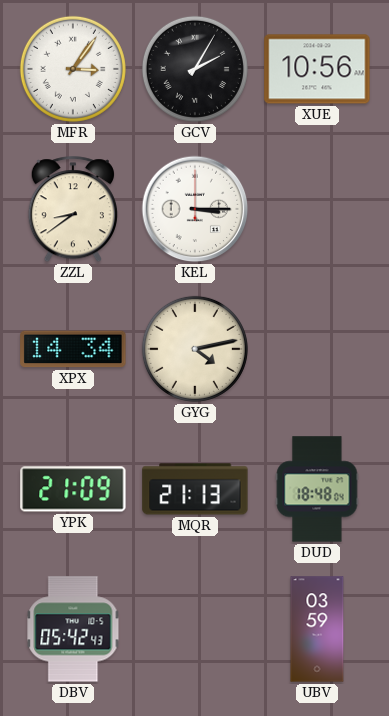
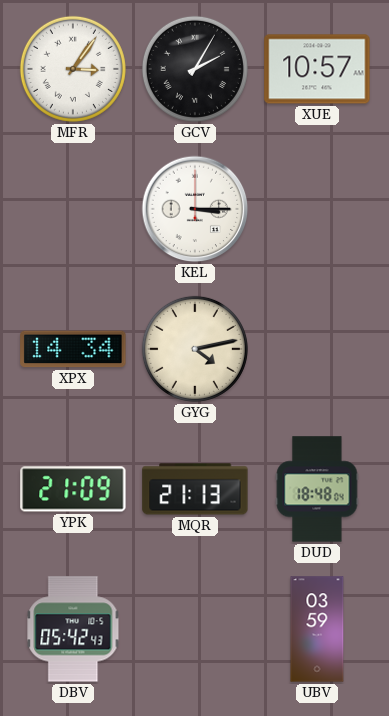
XUE: 10:56 -> 10:57 (317, 69)
ZZL: 8:39 -> none (73, 210)
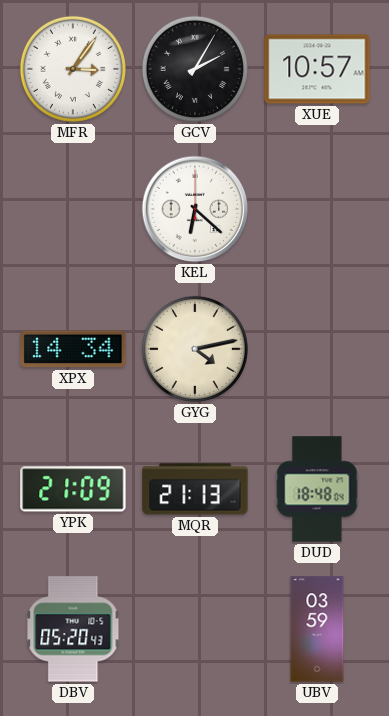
KEL: 3:15 -> 6:22 (195, 209)
DBV: 05:42 -> 05:20 (73, 629)
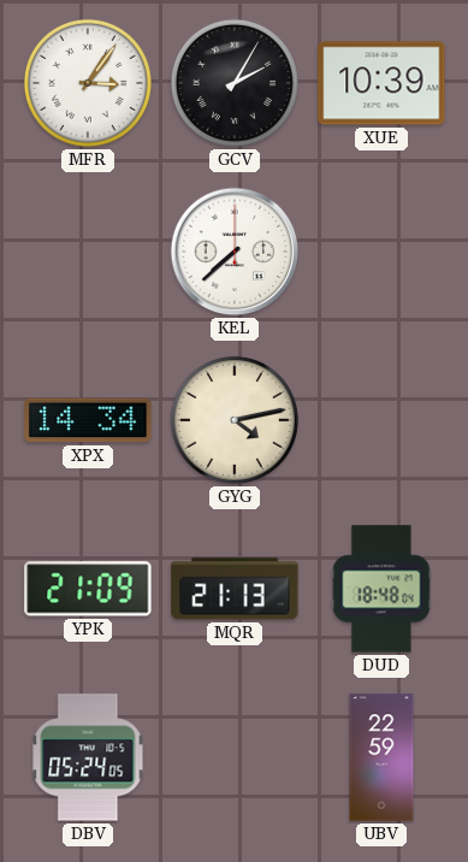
XUE: 10:57 -> 10:39 (381, 83)
KEL: 6:22 -> 7:38 (235, 252)
DBV: 05:20 -> 05:24 (88, 757)
UBV: 03:59 -> 22:59 (381, 757)
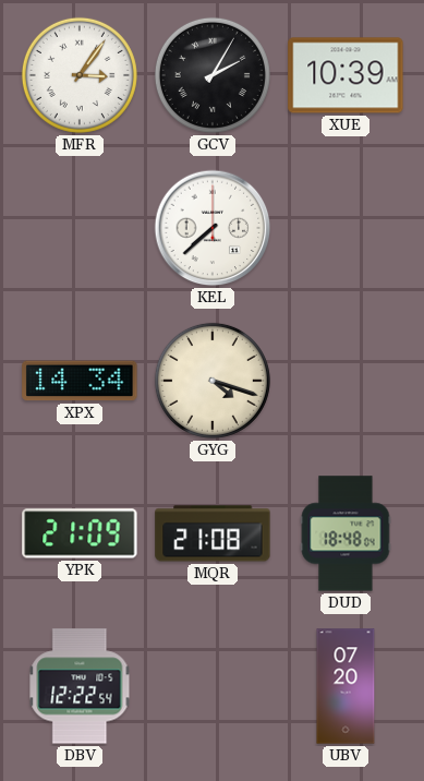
GYG: 4:13 -> 4:18 (213, 381)
MQR: 21:13 -> 21:08 (213, 533)
DBV: 05:24 -> 12:22 (80, 686)
UBV: 22:59 -> 07:20 (346, 686)
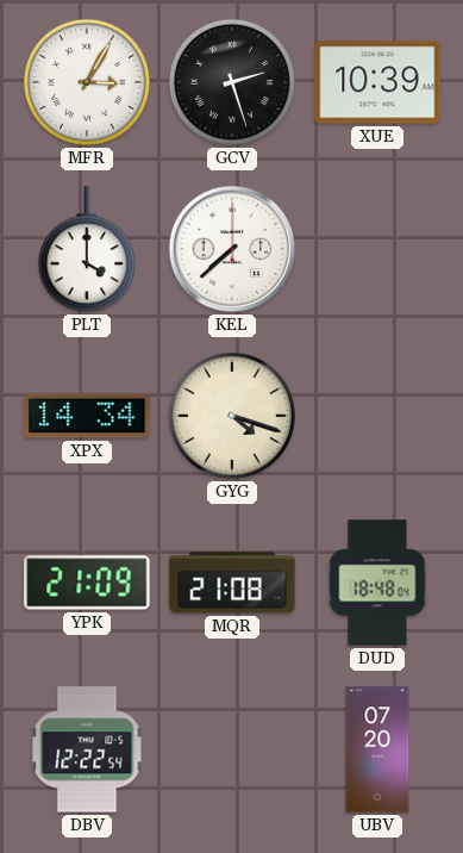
MFR: 3:06 -> 3:05 (87, 82)
GCV: 2:05 -> 2:27 (232, 82)
PLT: none -> 4:00 (87, 250)
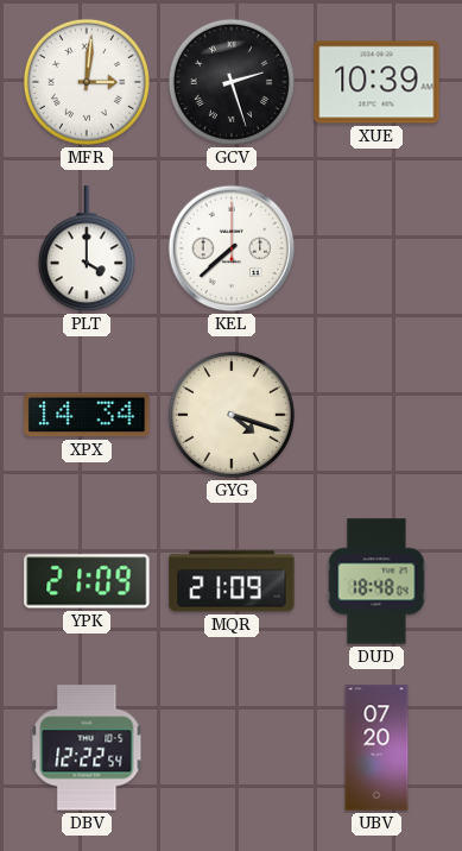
MFR: 3:05 -> 3:01 (87, 82)
MQR: 21:08 -> 21:09 (232, 581)
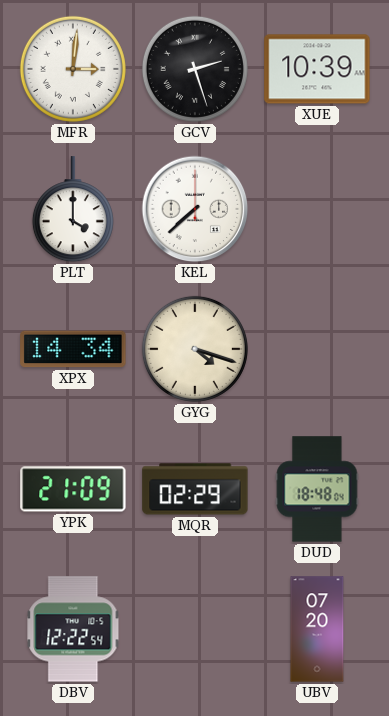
MQR: 21:09 -> 02:29 (195, 489)
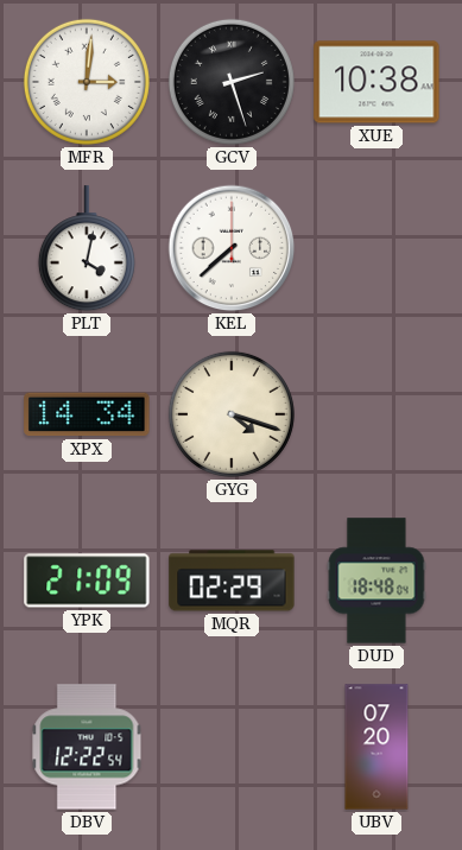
XUE: 10:39 -> 10:38 (376, 82)
PLT: 4:00 -> 4:02 (87, 249)
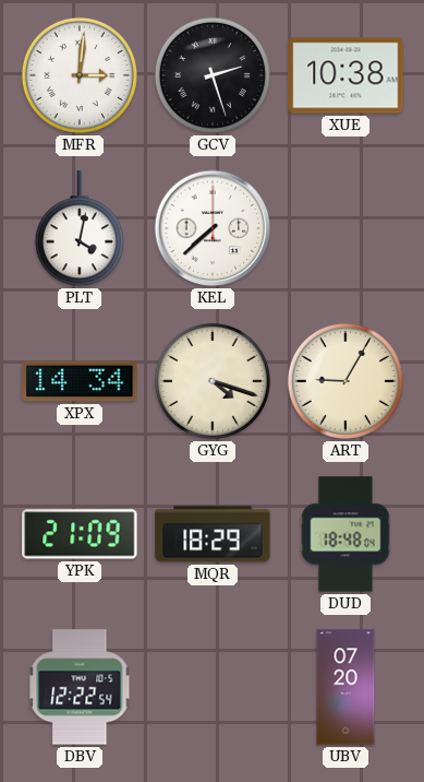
ART: none -> 9:05 (346, 381)
MQR: 02:29 -> 18:29 (213, 534)
